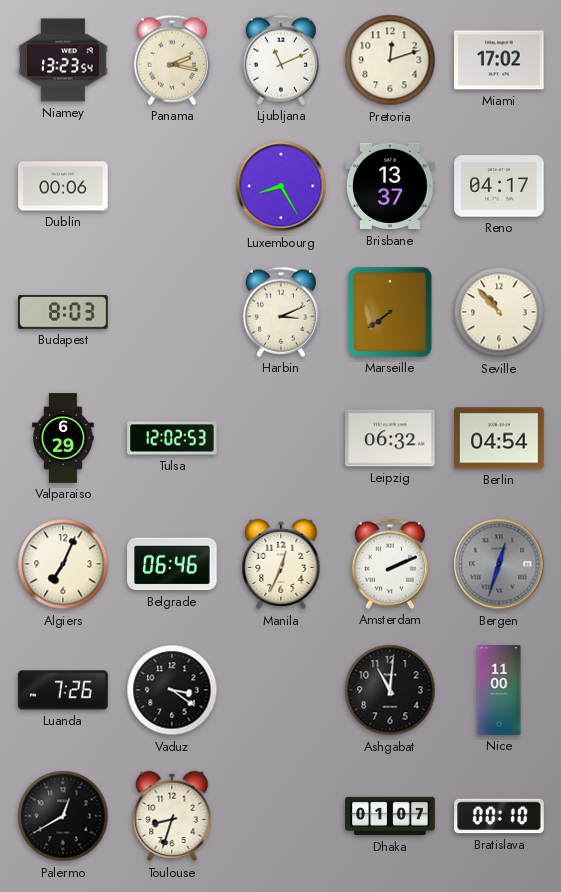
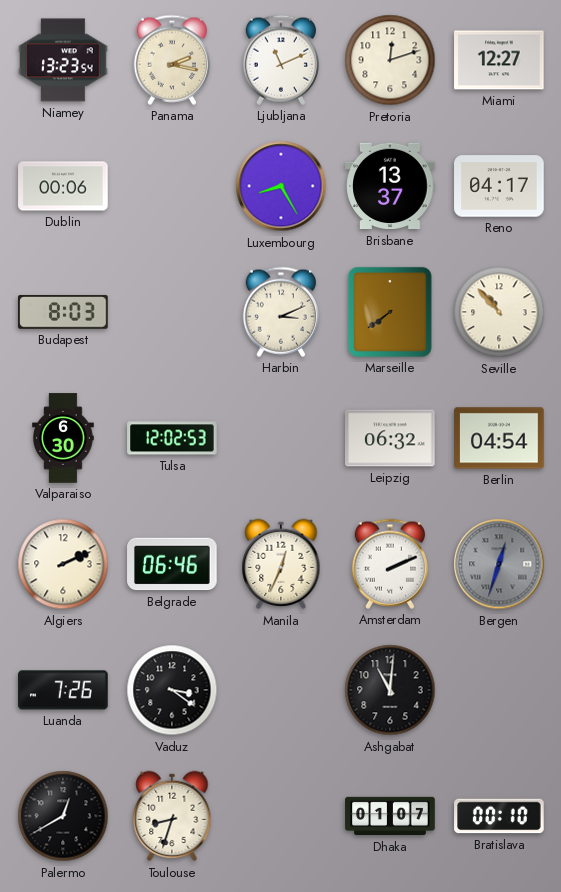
Miami: 17:02 -> 12:27 (499, 60)
Valparaiso: 6:29 -> 6:30 (63, 438)
Algiers: 7:04 -> 2:11 (63, 564)
Nice: 11:00 -> none (499, 690)
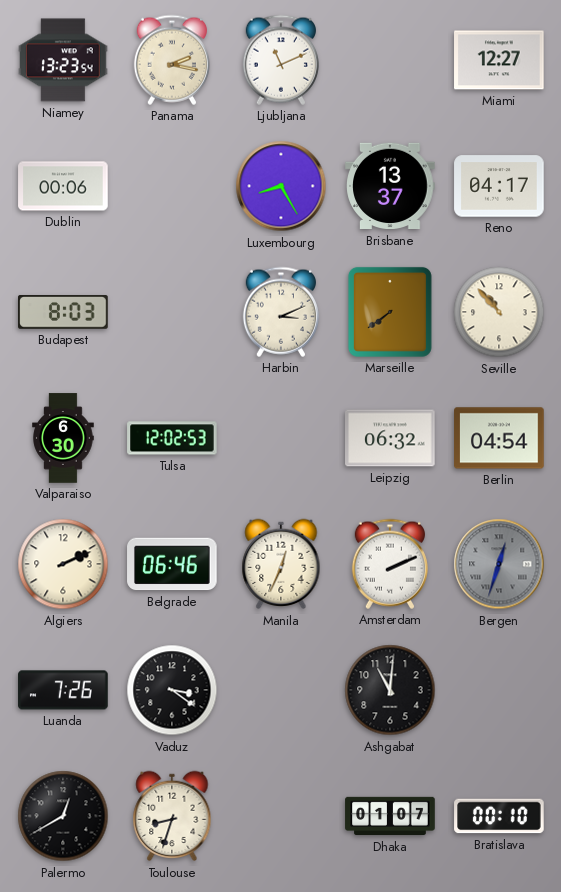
Pretoria: 12:12 -> none (390, 60)
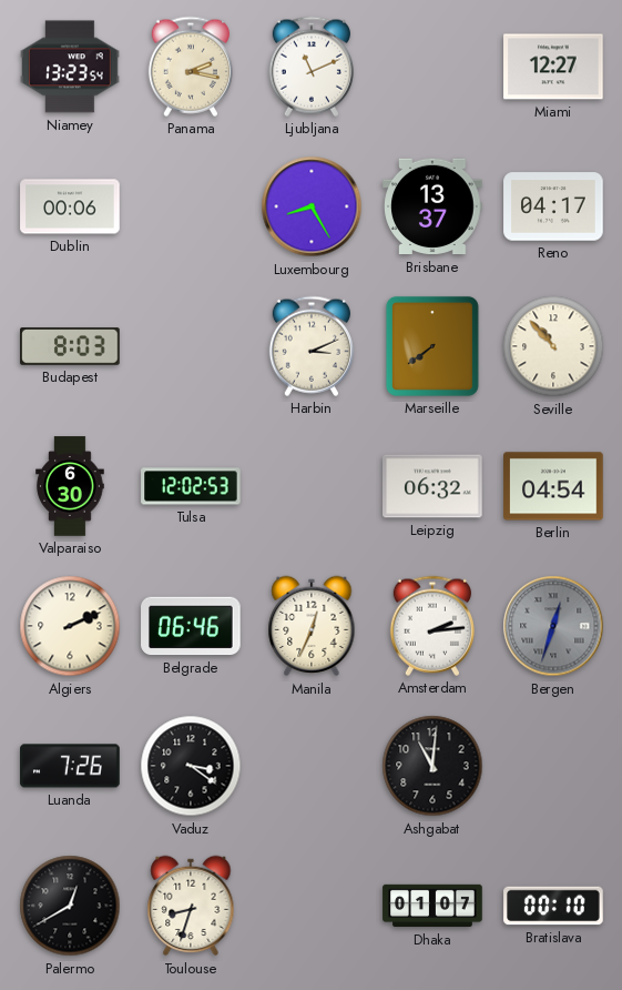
Amsterdam: 2:11 -> 2:14 (432, 626)
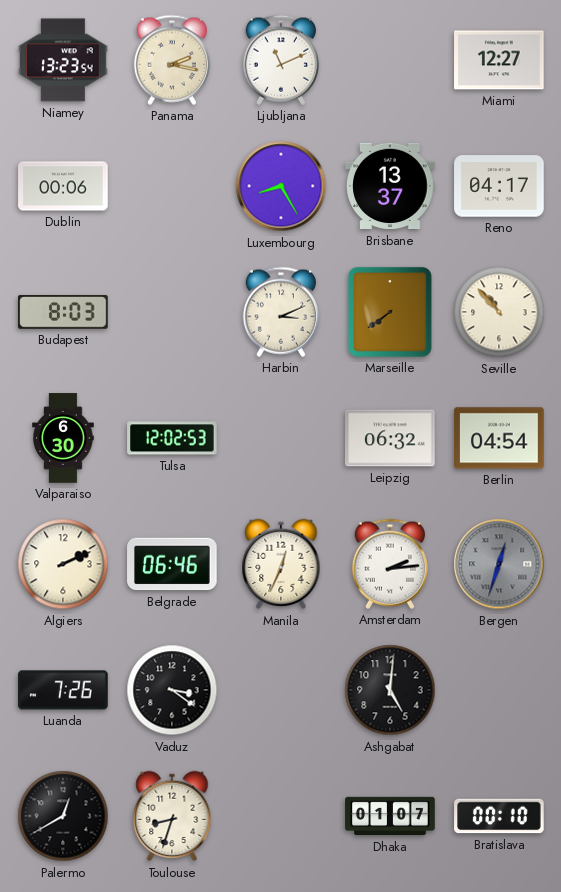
Ashgabat: 11:01 -> 5:01 (390, 690)
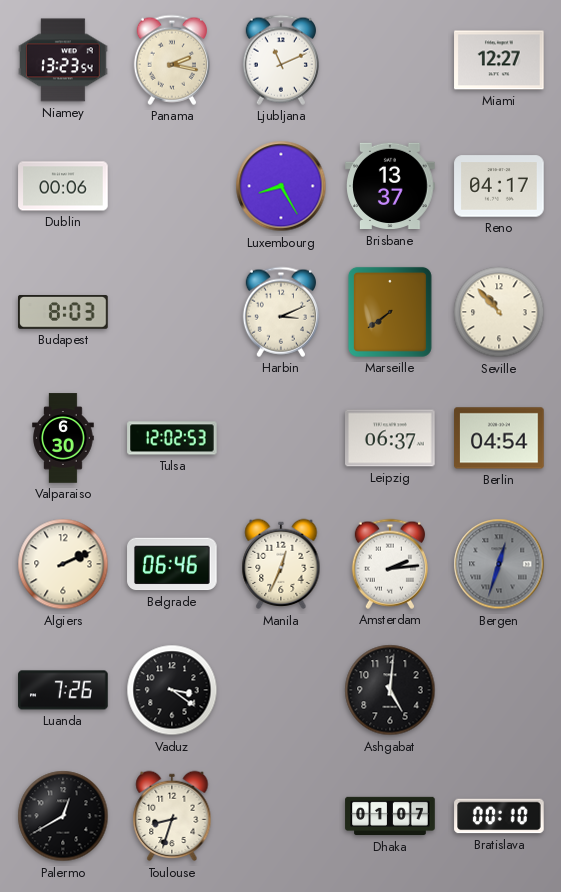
Leipzig: 06:32 -> 06:37 (390, 438)
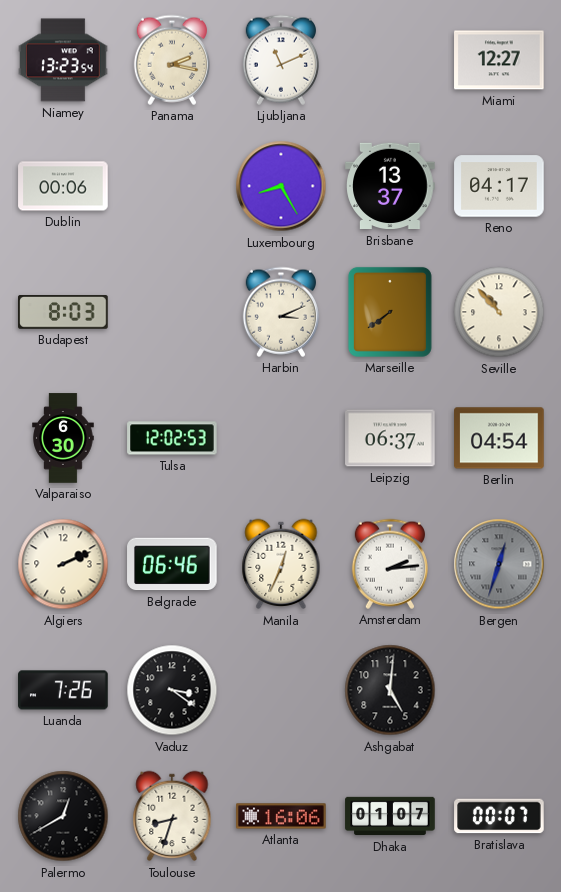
Atlanta: none -> 16:06 (281, 816)
Bratislava: 00:10 -> 00:07 (499, 816)
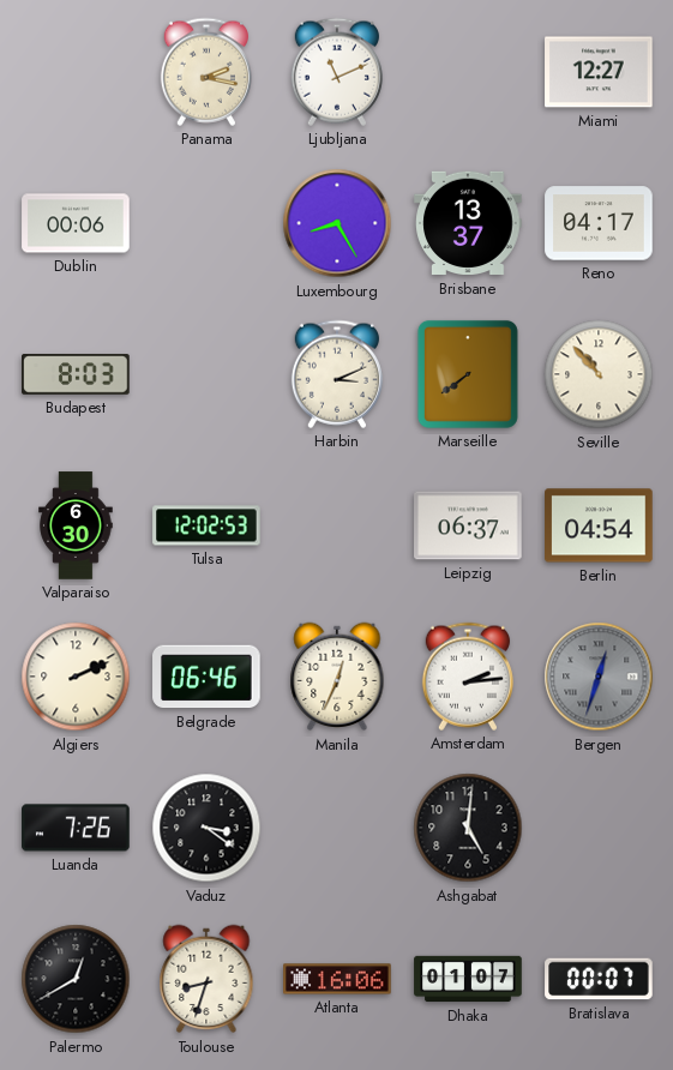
Niamey: 13:23 -> none (63, 60)
